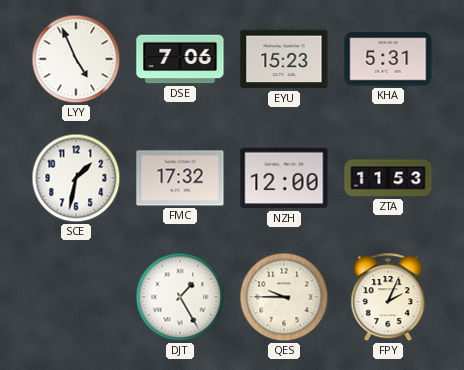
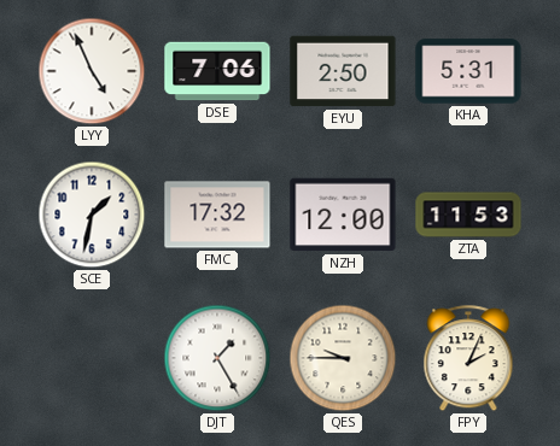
EYU: 15:23 -> 2:50 (343, 71)
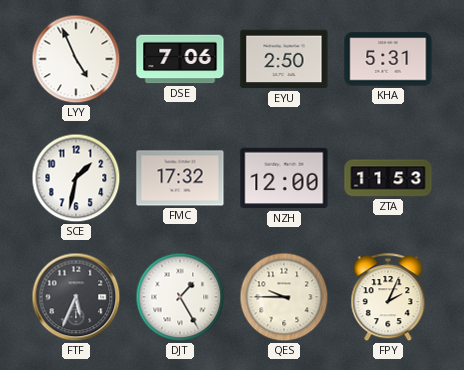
FTF: none -> 5:34 (76, 297)
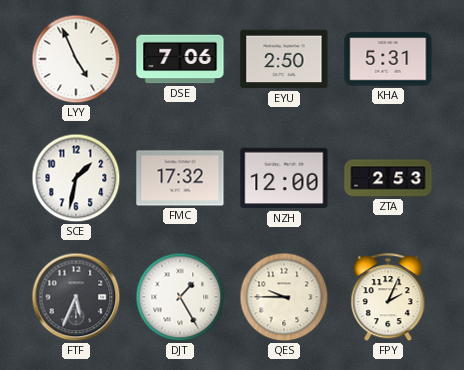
ZTA: 11:53 -> 2:53 (388, 178)
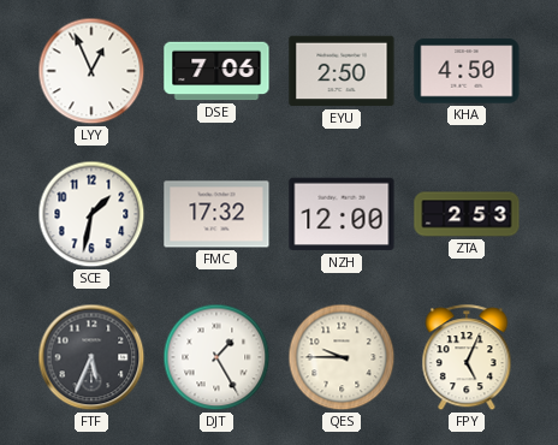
LYY: 4:56 -> 12:56 (91, 71)
KHA: 5:31 -> 4:50 (467, 71)
FPY: 2:04 -> 5:04 (467, 358)
